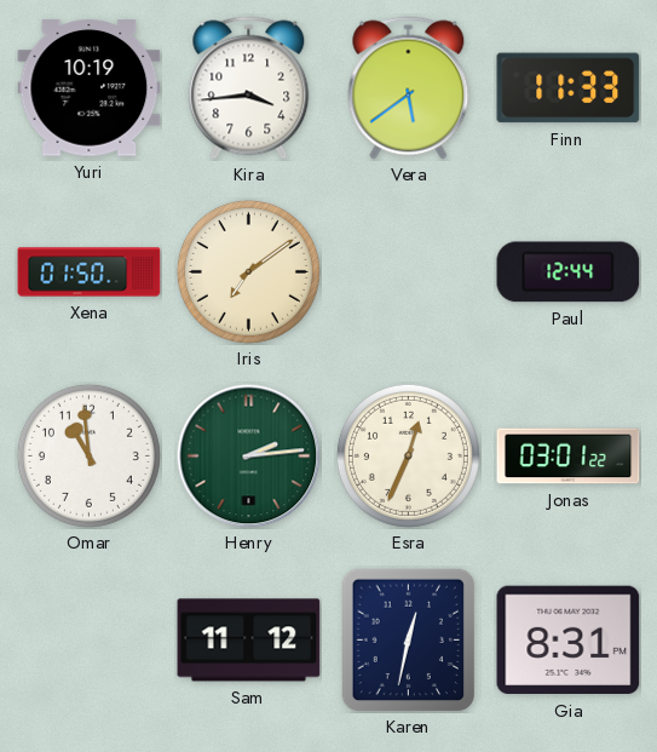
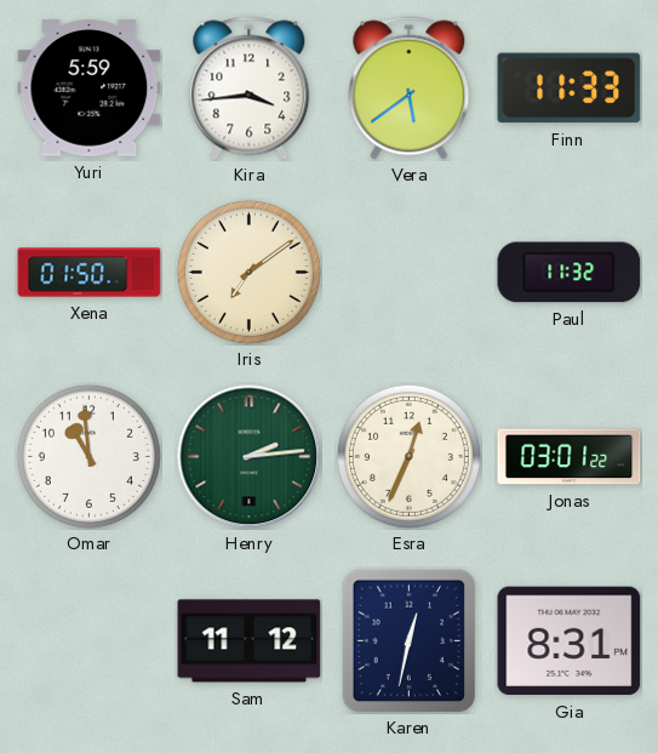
Yuri: 10:19 -> 5:59 (90, 89)
Paul: 12:44 -> 11:32 (570, 273)
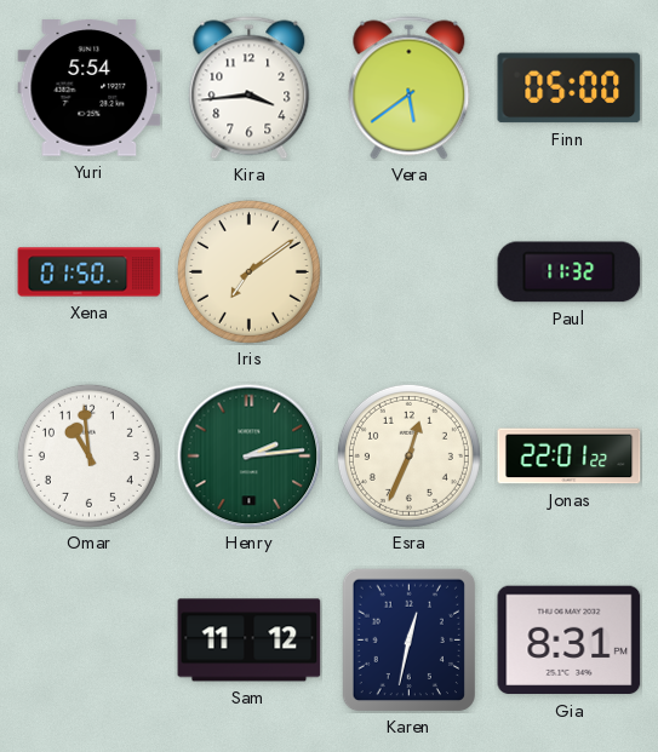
Yuri: 5:59 -> 5:54 (90, 88)
Finn: 11:33 -> 05:00 (570, 88)
Jonas: 03:01 -> 22:01 (570, 457)
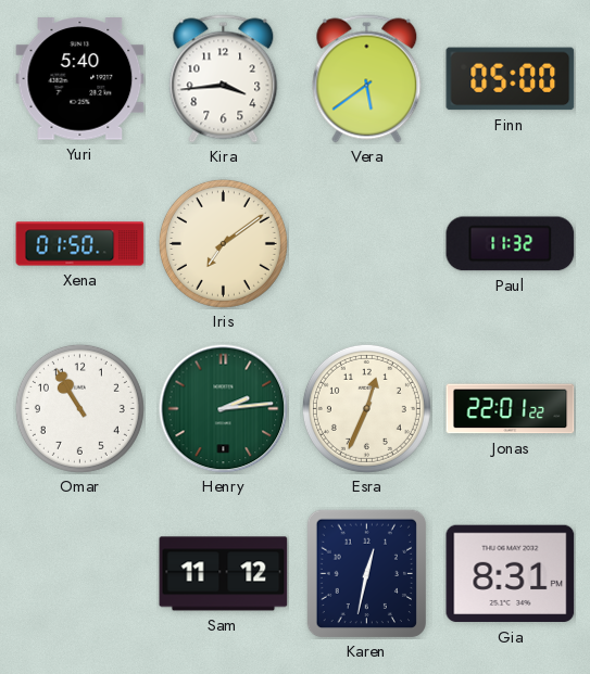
Yuri: 5:54 -> 5:40 (80, 79)
Omar: 10:59 -> 10:55 (79, 408)
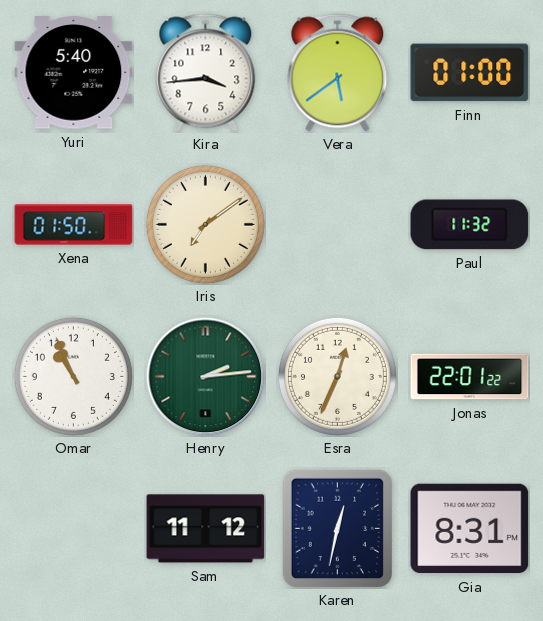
Finn: 05:00 -> 01:00 (470, 73)
Omar: 10:55 -> 10:56 (73, 376)
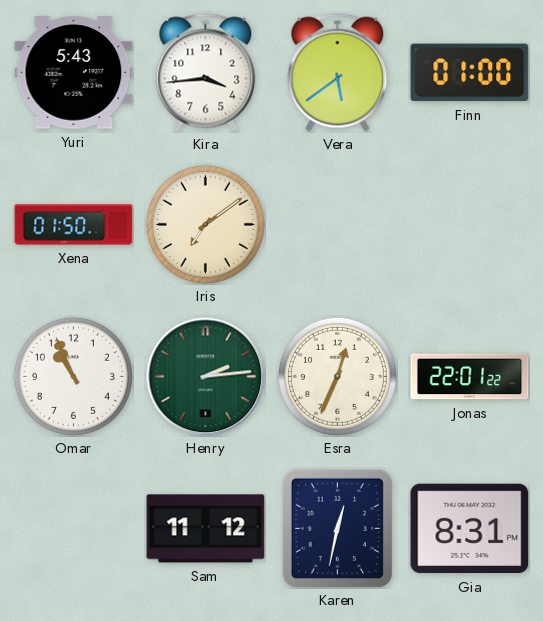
Yuri: 5:40 -> 5:43 (74, 73)
Paul: 11:32 -> none (470, 225)
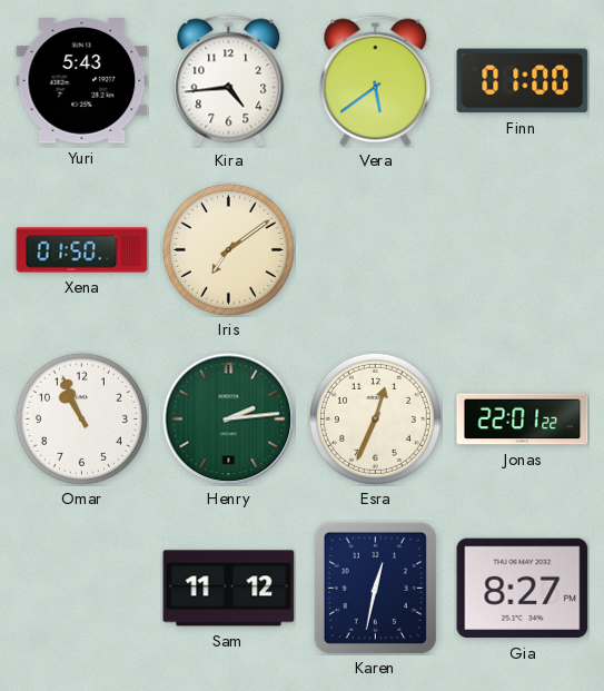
Kira: 3:44 -> 4:44 (229, 81)
Gia: 8:31 -> 8:27 (523, 589)
